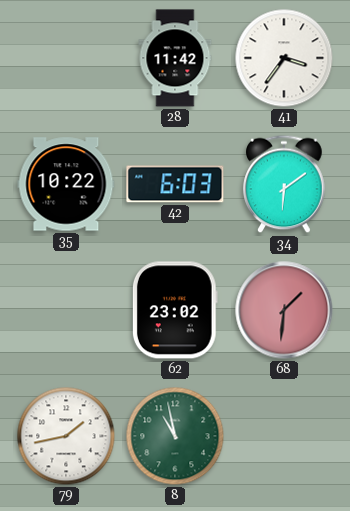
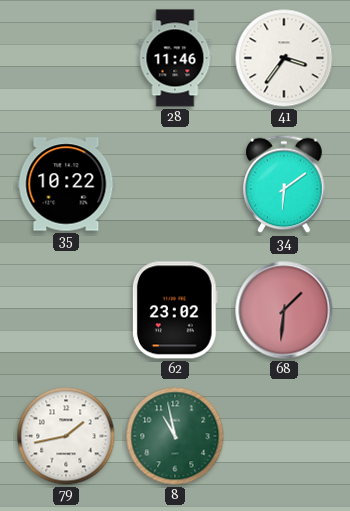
28: 11:42 -> 11:46 (175, 58)
42: 6:03 -> none (175, 184)
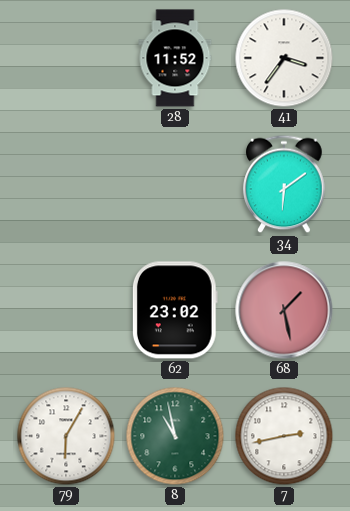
28: 11:46 -> 11:52 (175, 58)
35: 10:22 -> none (66, 184)
68: 1:31 -> 1:28 (284, 310)
79: 1:43 -> 6:05 (66, 436)
7: none -> 2:43 (284, 436)
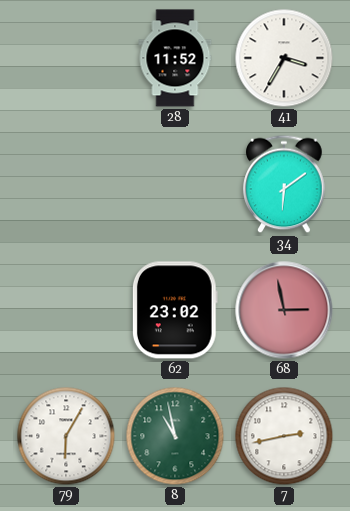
41: 3:36 -> 3:35 (284, 58)
68: 1:28 -> 2:58 (284, 310)
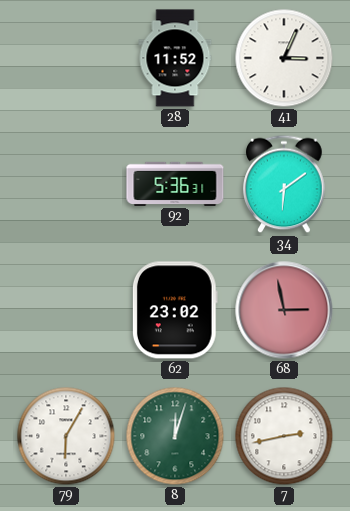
41: 3:35 -> 3:04 (284, 58)
92: none -> 5:36 (175, 184)
8: 10:58 -> 12:03 (175, 436)
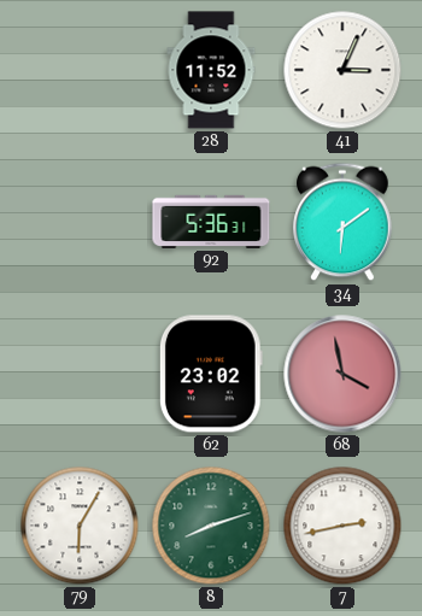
68: 2:58 -> 3:58 (342, 374)
8: 12:03 -> 8:12 (211, 526)
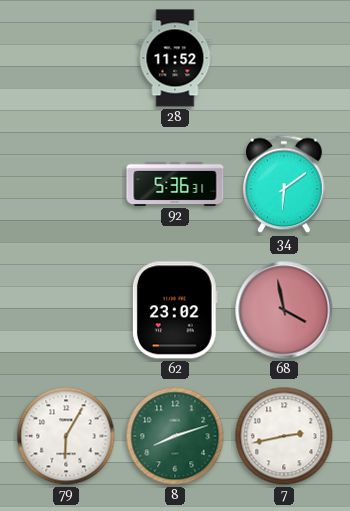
41: 3:04 -> none (342, 70)
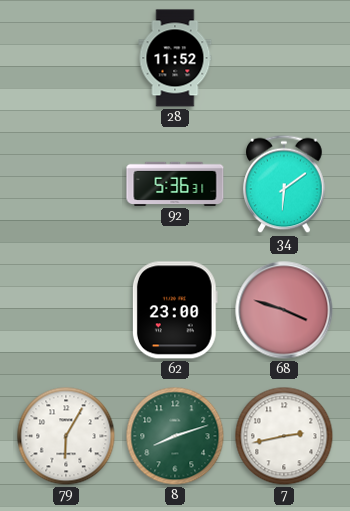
62: 23:02 -> 23:00 (175, 310)
68: 3:58 -> 3:48 (284, 310)
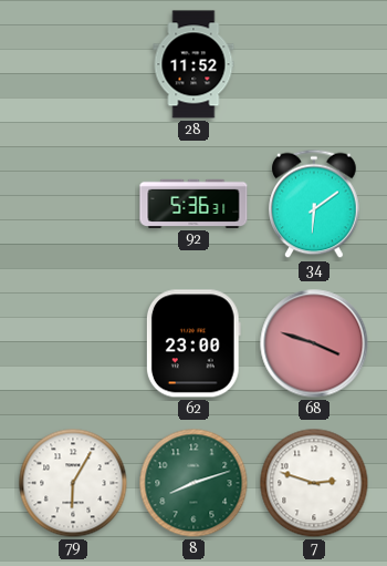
7: 2:43 -> 2:48 (314, 483)
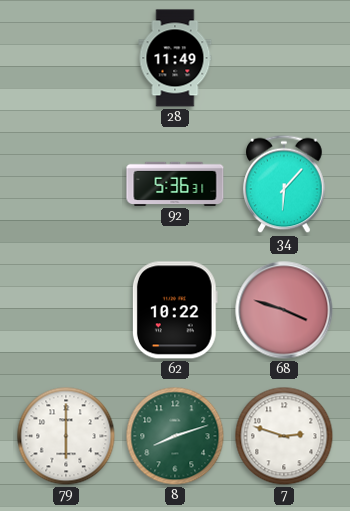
28: 11:52 -> 11:49 (175, 58)
34: 6:09 -> 6:07 (284, 184)
62: 23:00 -> 10:22 (175, 310)
79: 6:05 -> 6:00 (66, 436)
